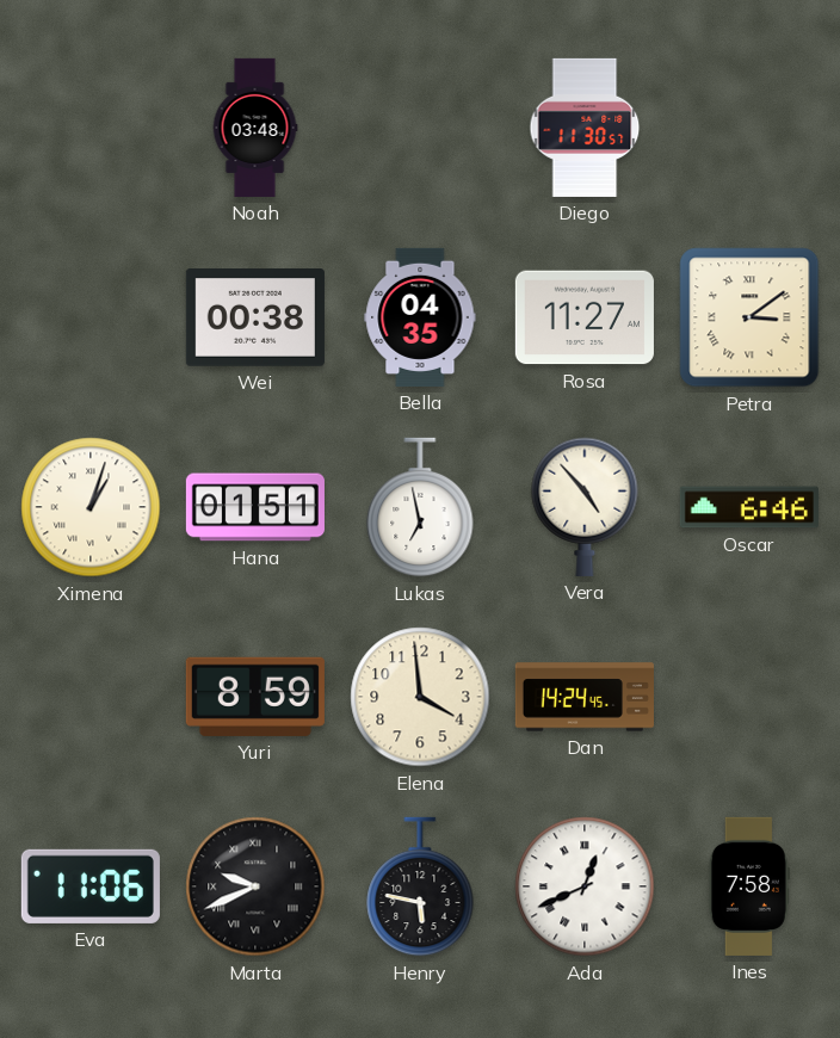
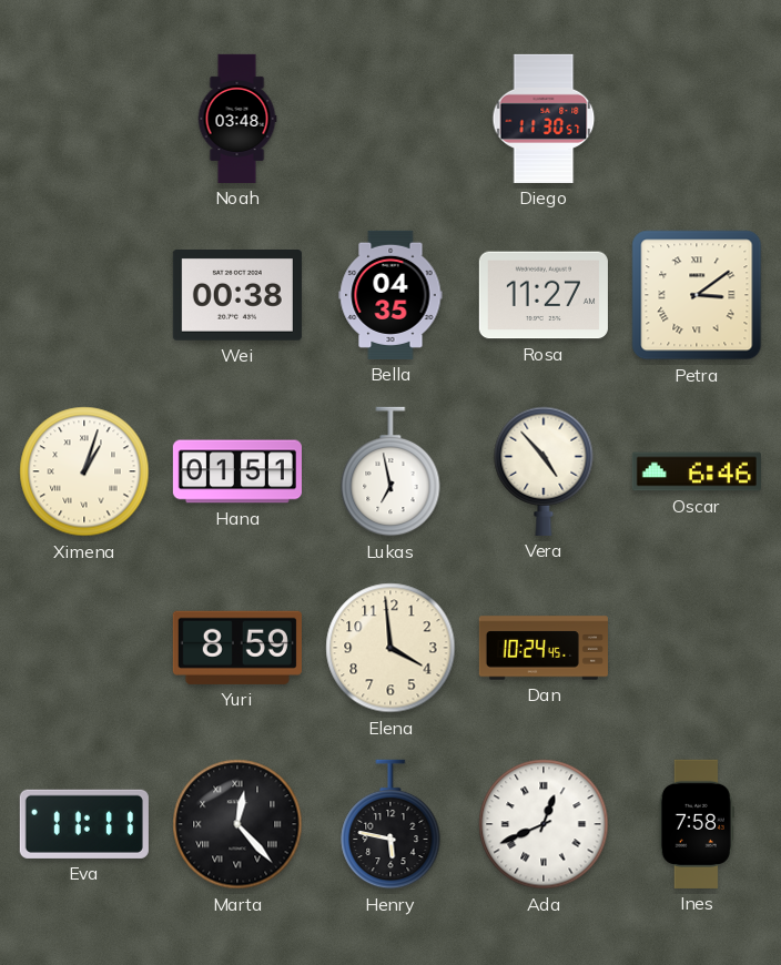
Dan: 14:24 -> 10:24 (544, 648)
Eva: 11:06 -> 11:11 (84, 824)
Marta: 9:41 -> 12:23 (237, 824)
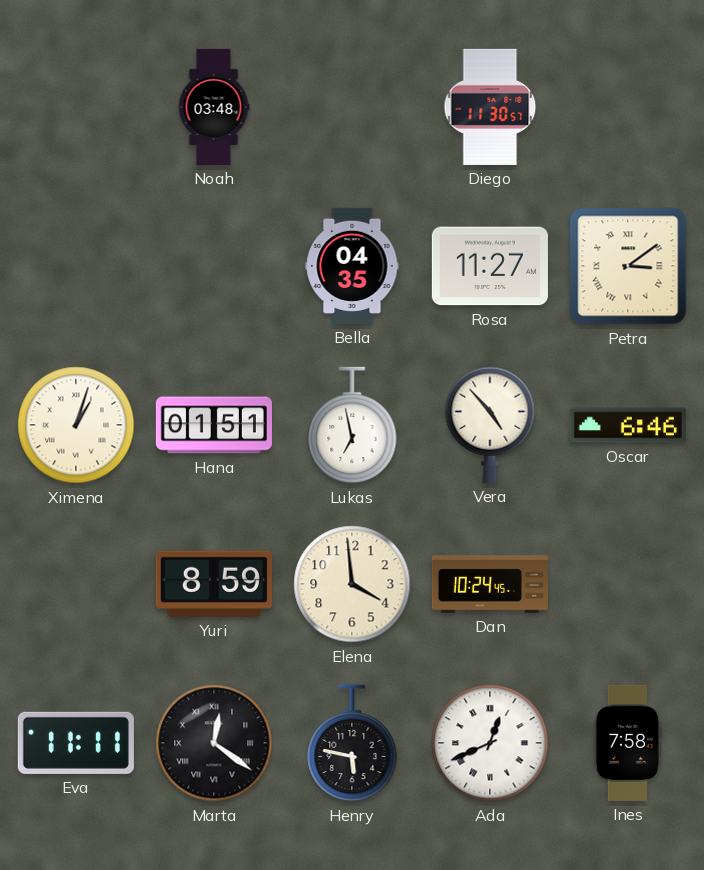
Wei: 00:38 -> none (237, 295)
Marta: 12:23 -> 12:21 (214, 743)
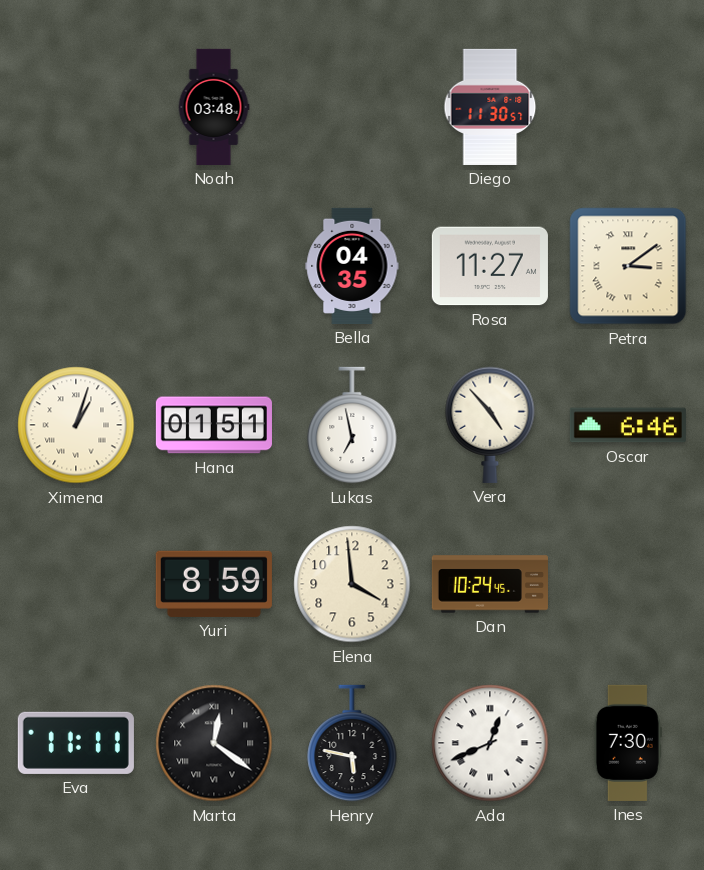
Ines: 7:58 -> 7:30 (628, 743)
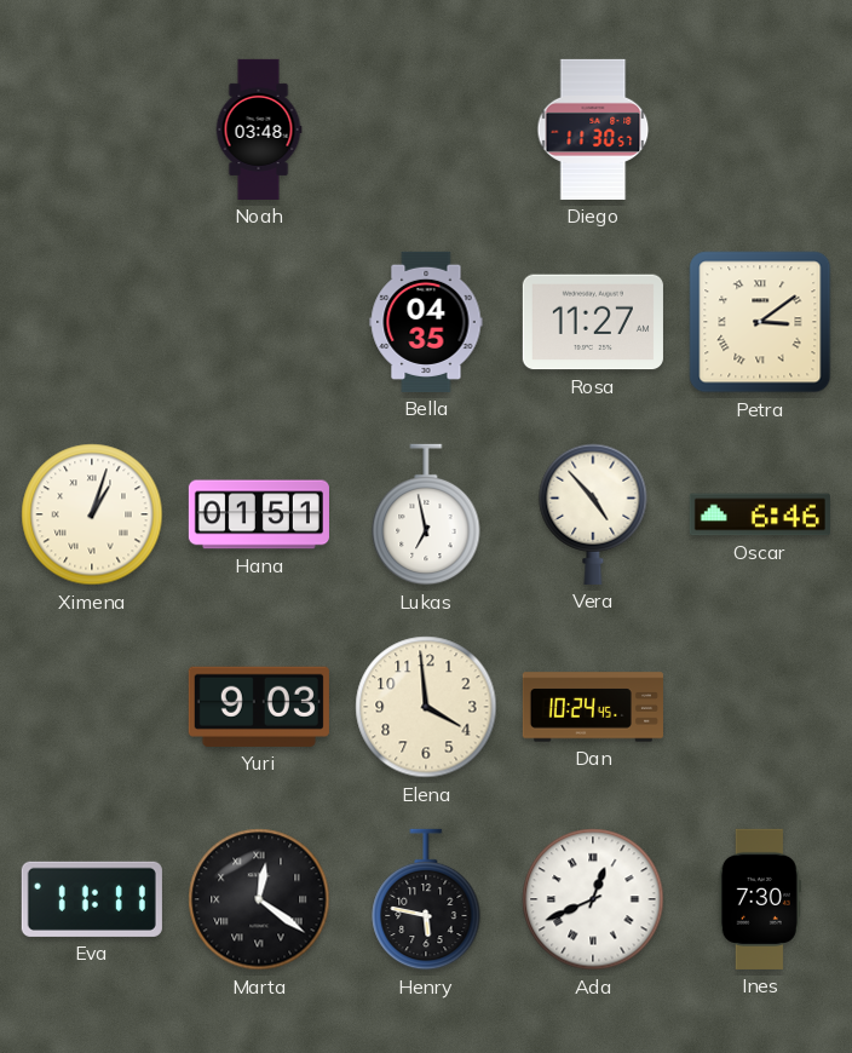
Yuri: 8:59 -> 9:03 (259, 707)
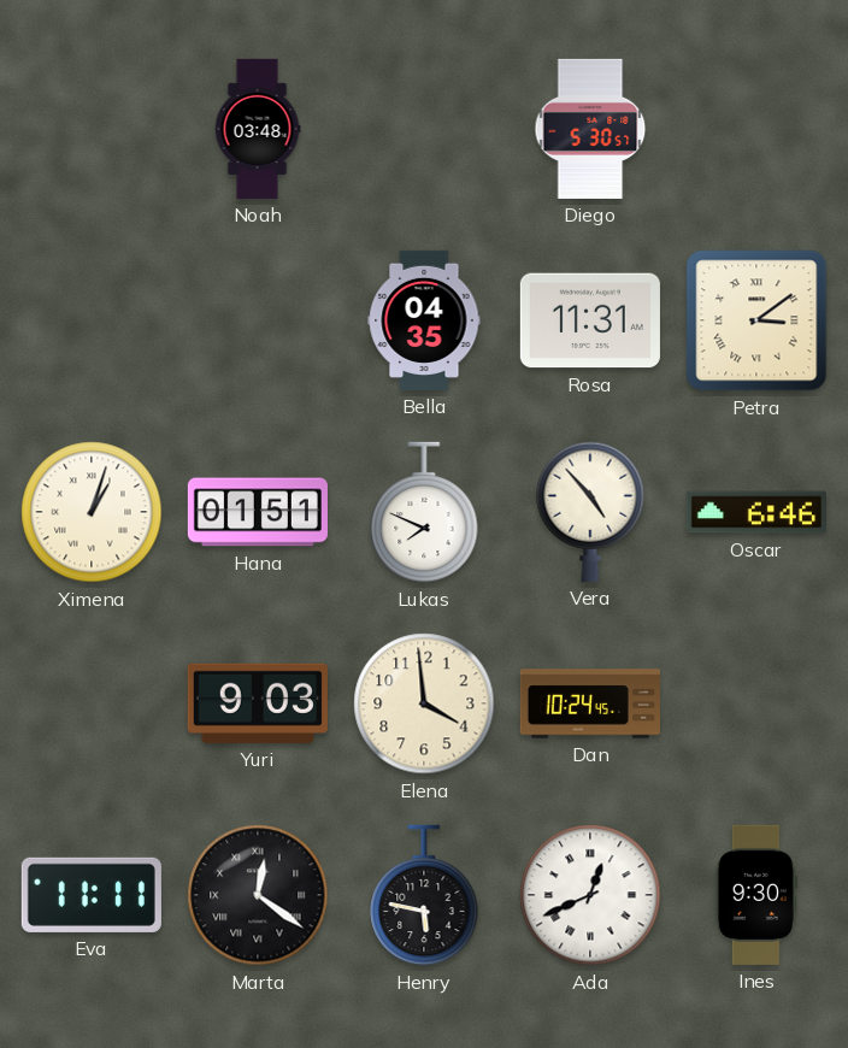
Diego: 11:30 -> 5:30 (590, 129)
Rosa: 11:27 -> 11:31 (590, 320)
Lukas: 6:58 -> 7:49 (424, 512)
Ines: 7:30 -> 9:30 (756, 895)
